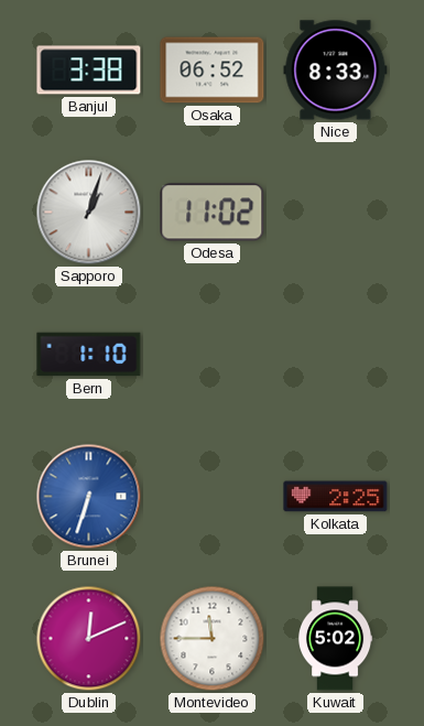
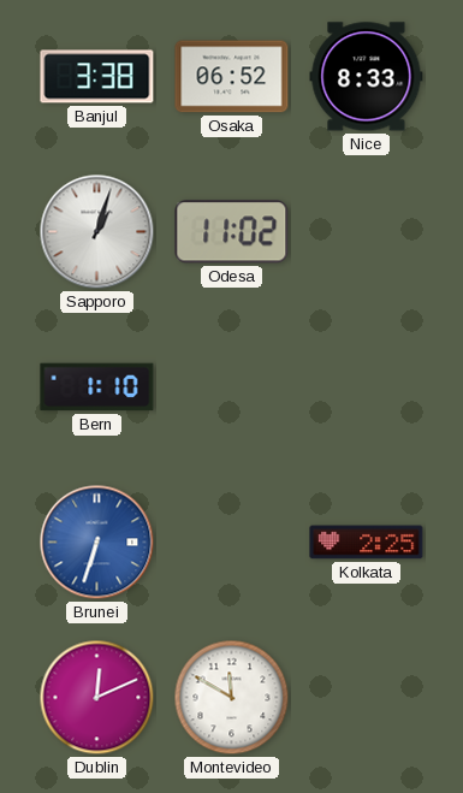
Montevideo: 11:45 -> 11:50 (232, 698)
Kuwait: 5:02 -> none (335, 639)
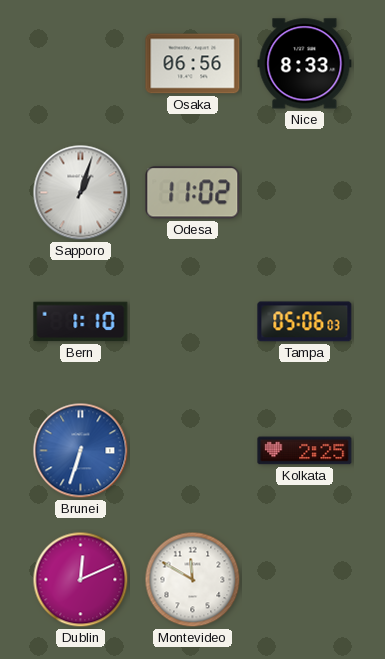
Banjul: 3:38 -> none (97, 77)
Osaka: 06:52 -> 06:56 (193, 64)
Tampa: none -> 05:06 (305, 322)
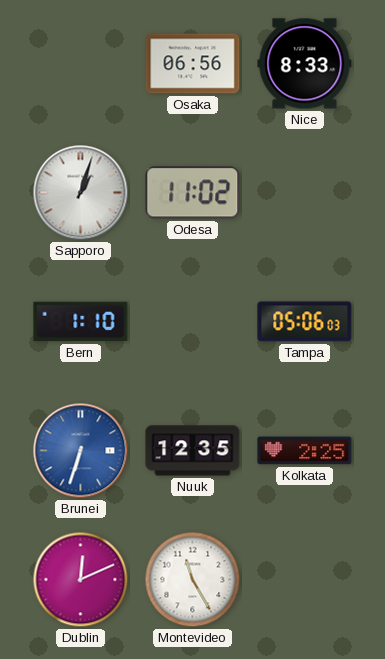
Nuuk: none -> 12:35 (193, 451)
Montevideo: 11:50 -> 11:25 (193, 580)
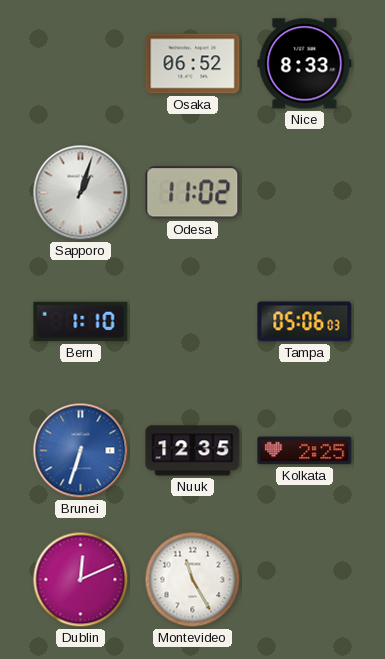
Osaka: 06:56 -> 06:52 (193, 64)
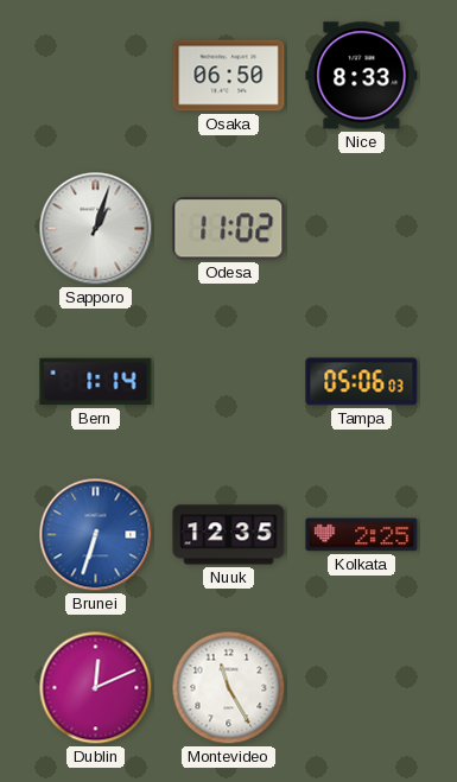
Osaka: 06:52 -> 06:50 (229, 76)
Bern: 1:10 -> 1:14 (96, 382)
